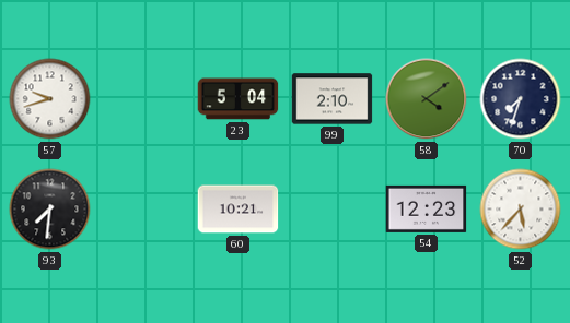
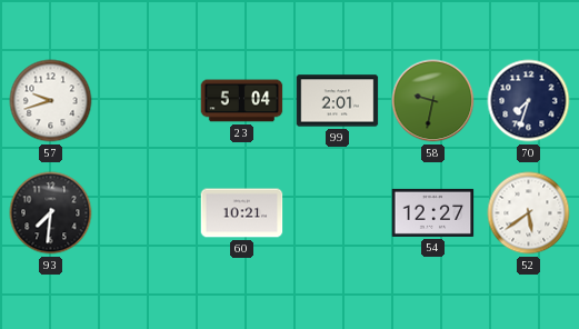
99: 2:10 -> 2:01 (338, 101)
58: 4:09 -> 9:32 (433, 101)
54: 12:23 -> 12:27 (433, 212)
52: 5:37 -> 5:39 (529, 213)
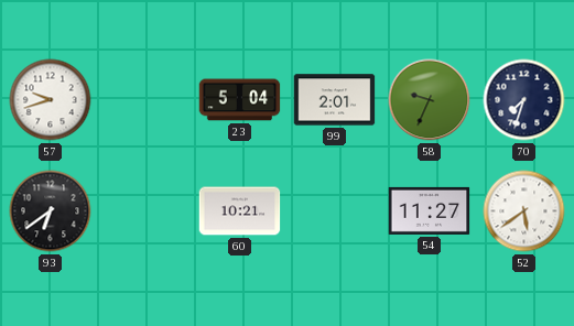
58: 9:32 -> 9:34 (430, 100)
93: 7:31 -> 6:39 (51, 211)
54: 12:27 -> 11:27 (430, 210)
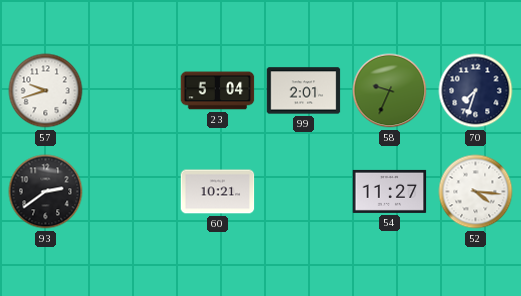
93: 6:39 -> 2:39 (46, 192)
52: 5:39 -> 4:16 (476, 192)
